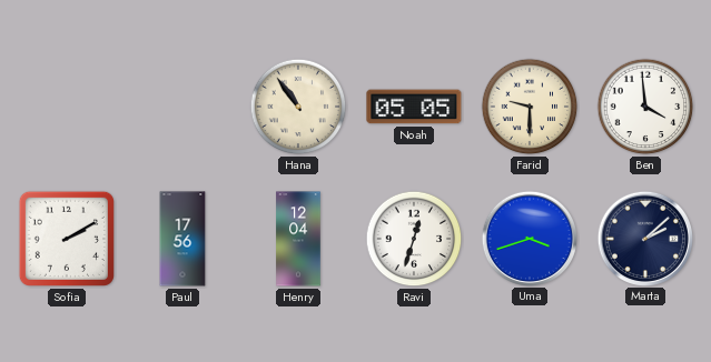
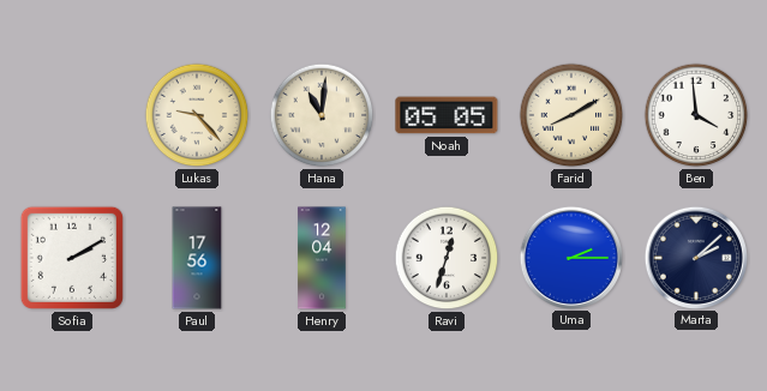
Lukas: none -> 9:23 (197, 115)
Hana: 10:54 -> 11:01 (322, 115)
Farid: 9:30 -> 8:10 (571, 115)
Uma: 3:42 -> 2:15 (570, 257)
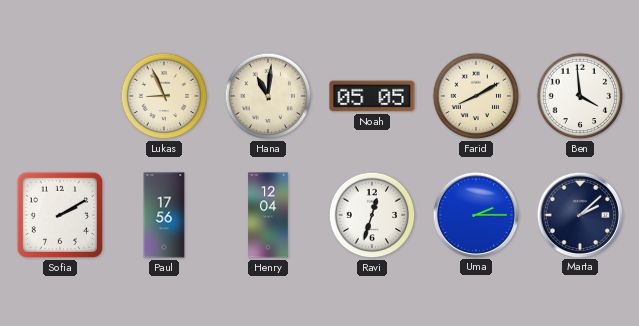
Lukas: 9:23 -> 8:56 (164, 96)
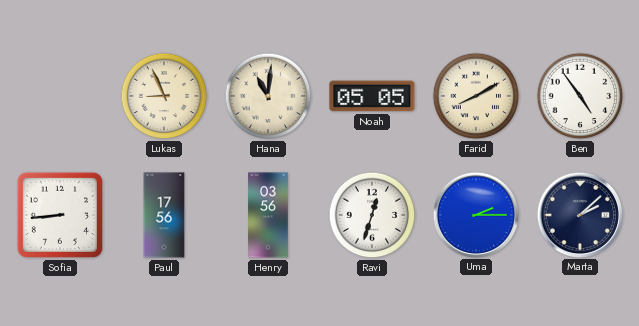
Ben: 3:59 -> 4:54 (580, 96)
Sofia: 2:10 -> 8:44 (60, 215)
Henry: 12:04 -> 03:56 (268, 215)
